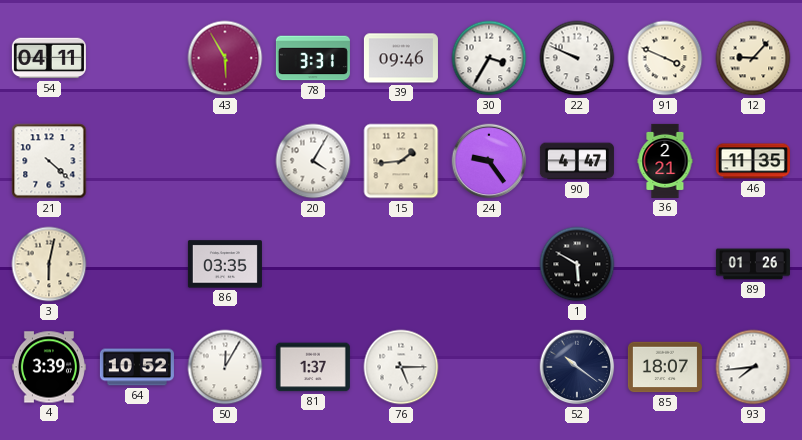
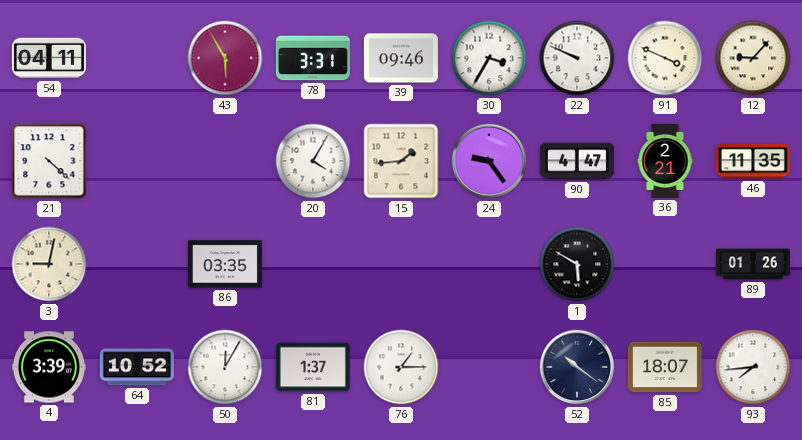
3: 6:02 -> 9:02 (49, 264)
76: 5:15 -> 1:15 (401, 367)
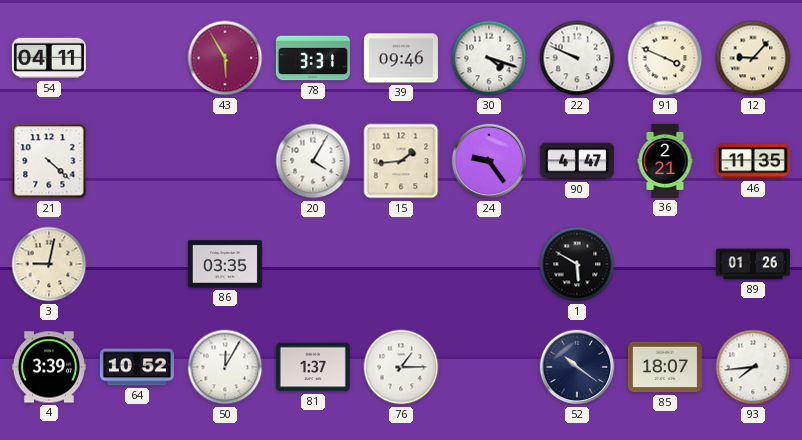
30: 3:35 -> 4:18 (489, 58)
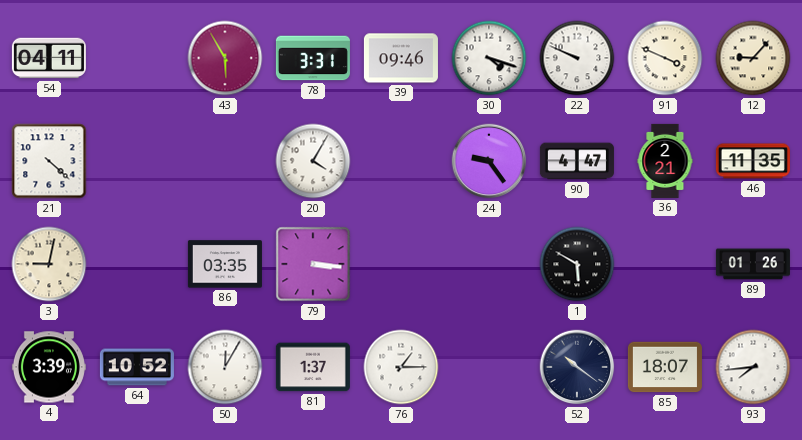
15: 1:44 -> none (401, 161)
79: none -> 3:16 (313, 264)
